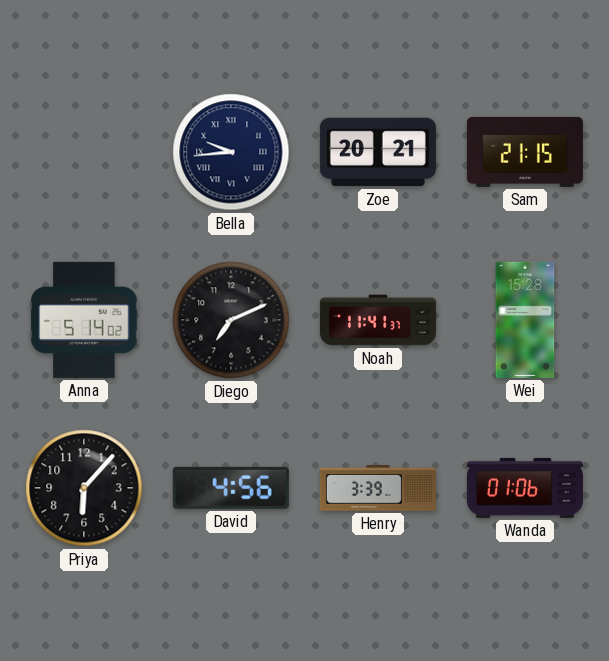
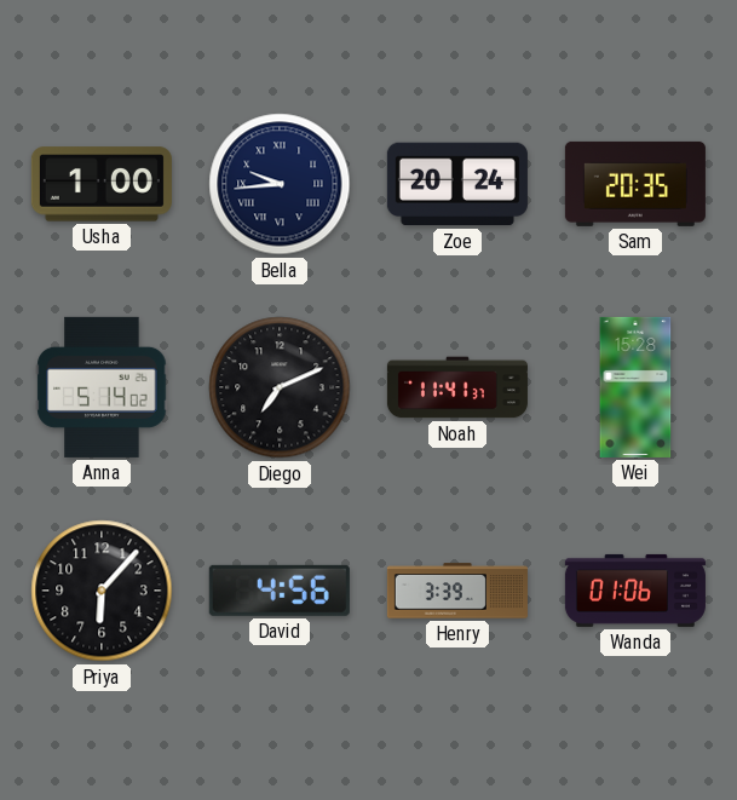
Usha: none -> 1:00 (102, 184)
Zoe: 20:21 -> 20:24 (457, 184)
Sam: 21:15 -> 20:35 (635, 184)
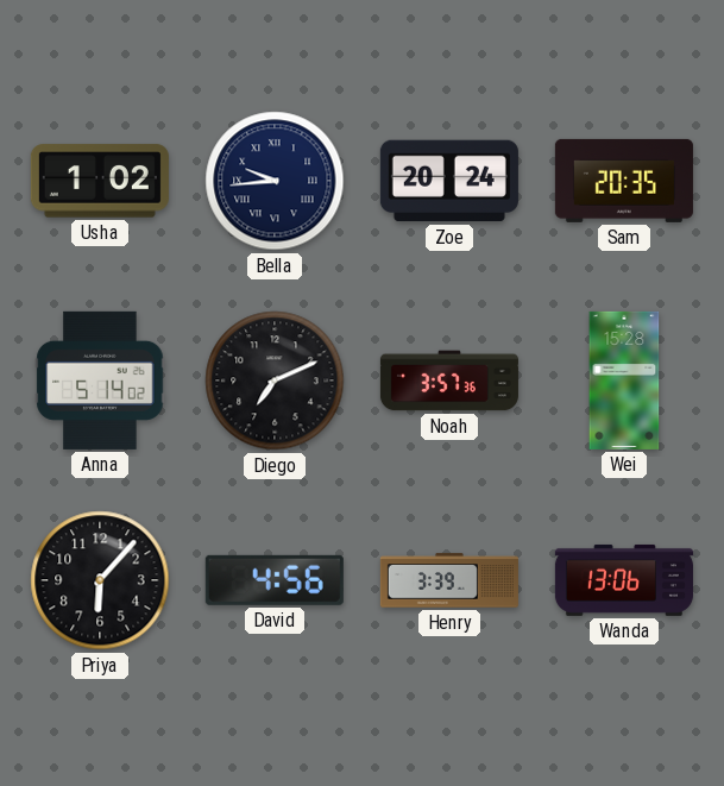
Usha: 1:00 -> 1:02 (100, 181)
Noah: 11:41 -> 3:57 (449, 381)
Wanda: 01:06 -> 13:06 (624, 580)
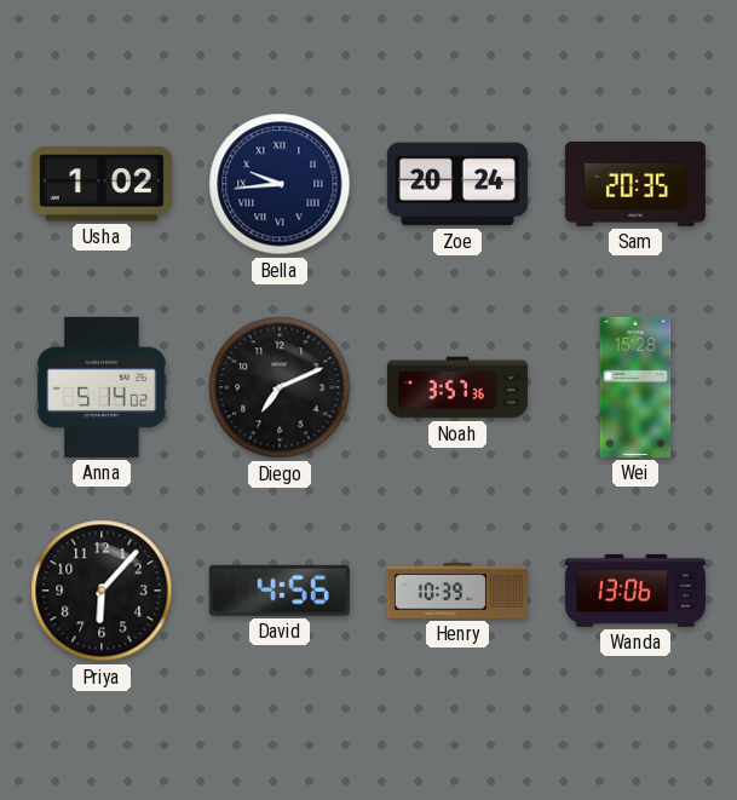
Henry: 3:39 -> 10:39 (457, 591)
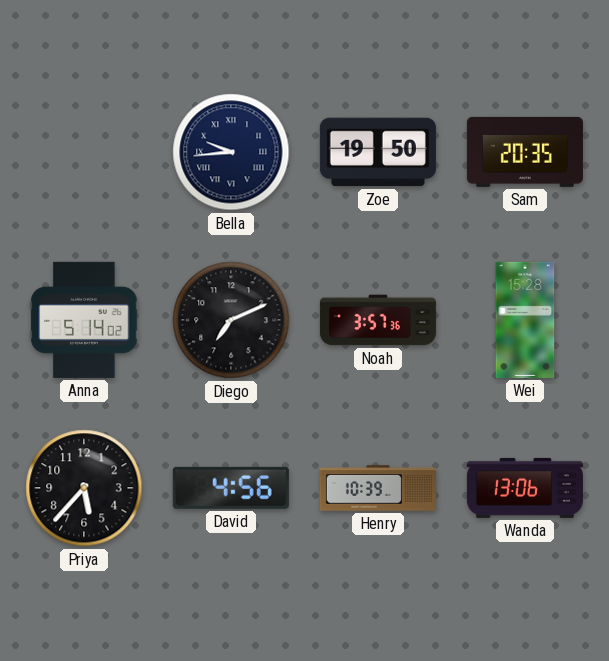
Usha: 1:02 -> none (102, 184)
Zoe: 20:24 -> 19:50 (378, 152)
Priya: 6:07 -> 5:37 (84, 488)
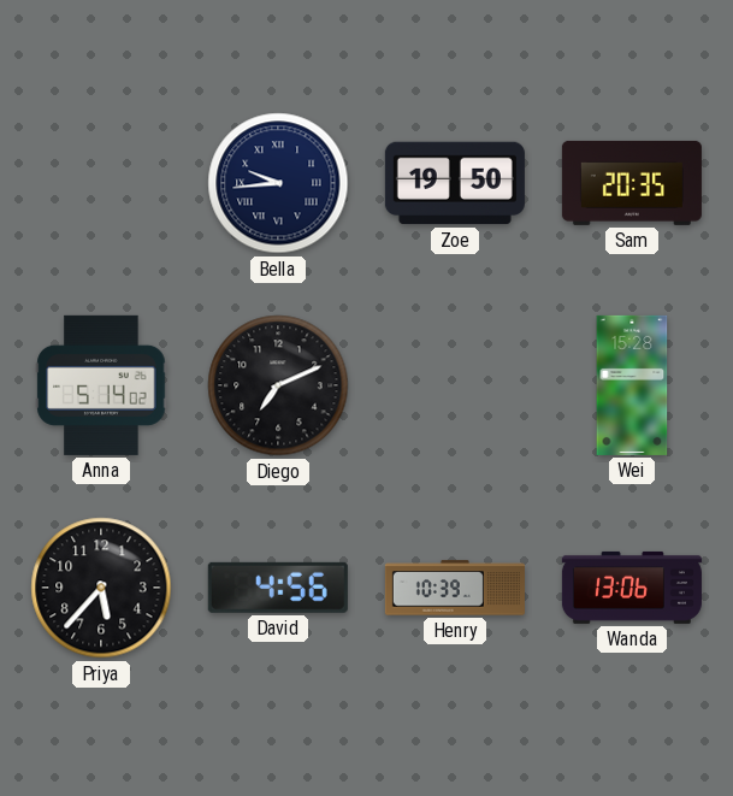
Noah: 3:57 -> none (378, 320)
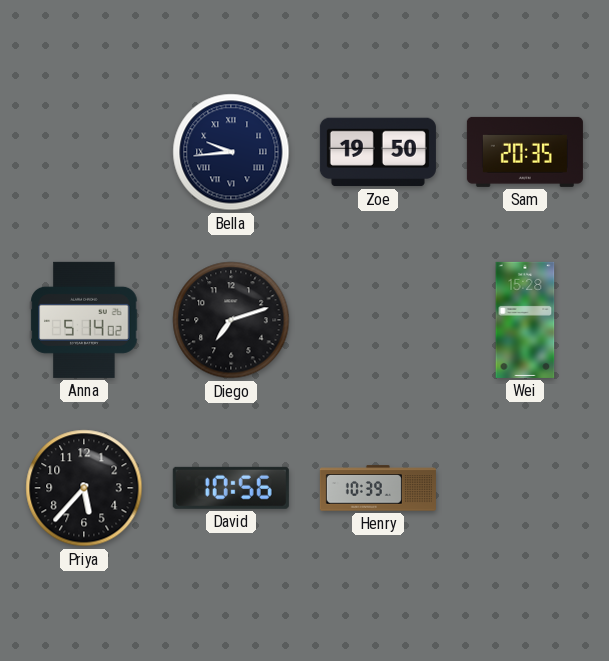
Diego: 7:11 -> 7:12 (231, 320)
David: 4:56 -> 10:56 (231, 488)
Wanda: 13:06 -> none (632, 588)
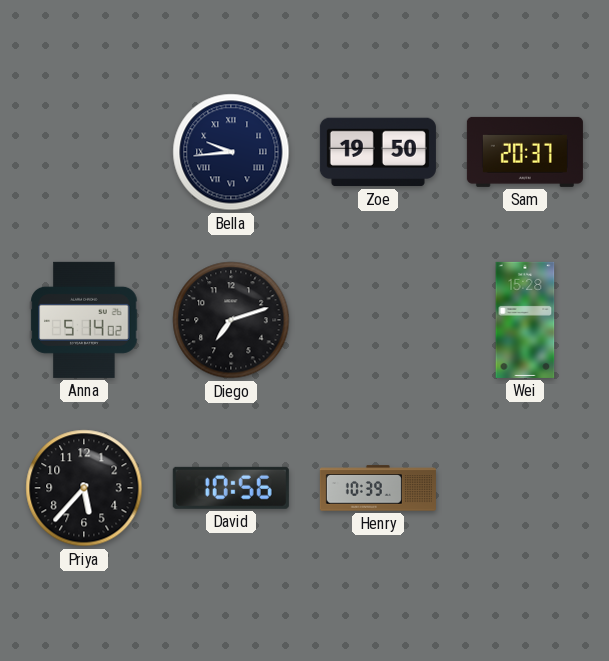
Sam: 20:35 -> 20:37 (525, 152)
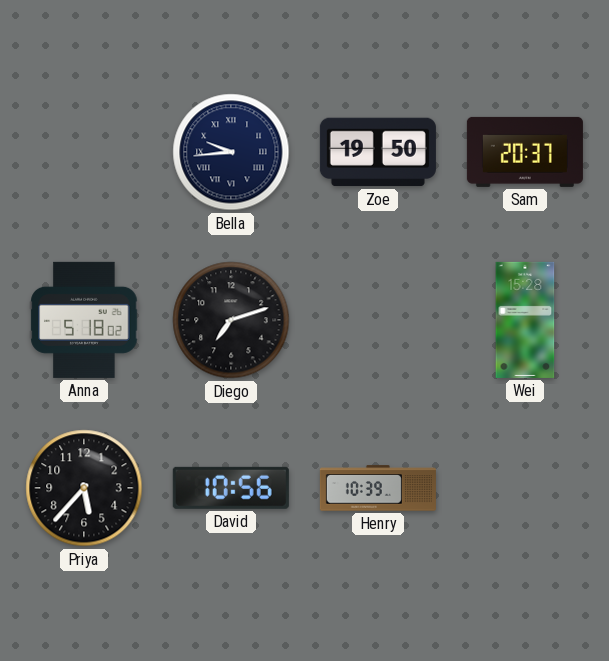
Anna: 5:14 -> 5:18 (84, 320)
